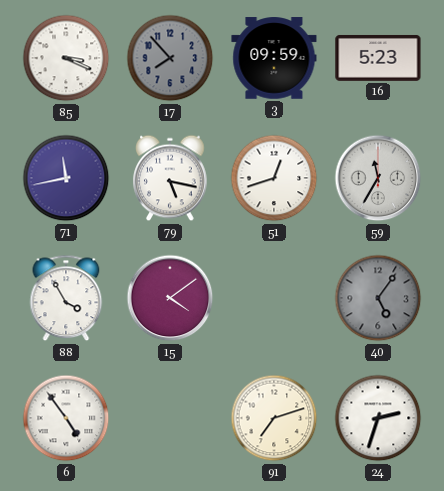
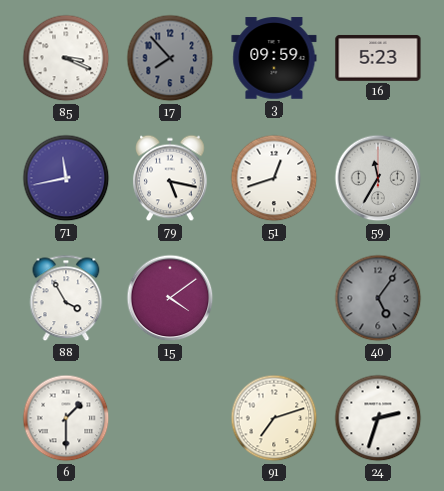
6: 4:54 -> 1:30 (66, 418)
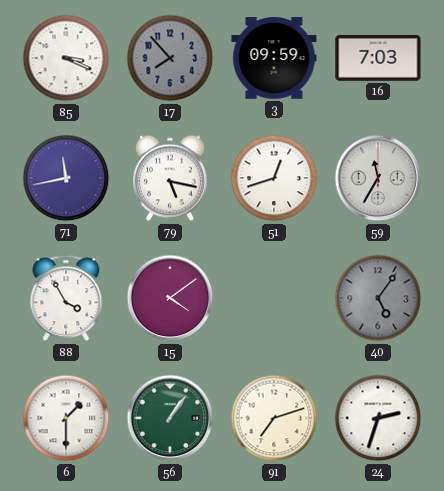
16: 5:23 -> 7:03 (378, 58)
56: none -> 1:06 (170, 418)
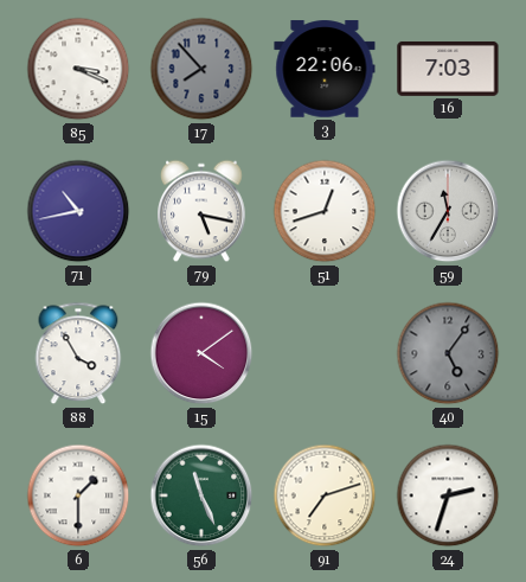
3: 09:59 -> 22:06 (325, 69)
71: 11:43 -> 10:43 (78, 211)
56: 1:06 -> 11:26 (201, 495)
